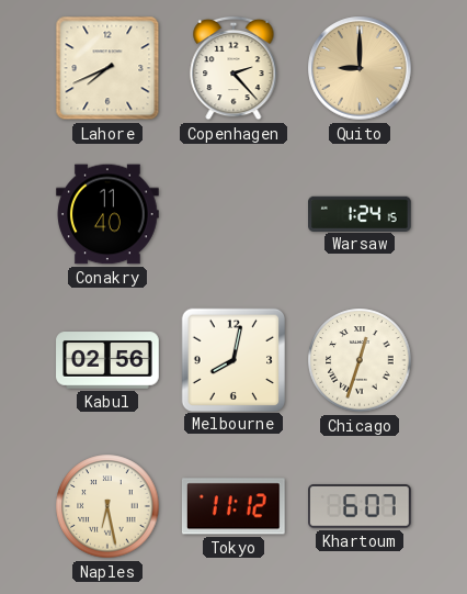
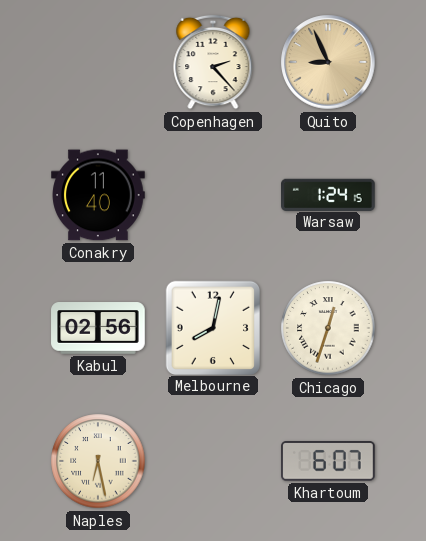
Lahore: 7:41 -> none (107, 68)
Quito: 9:00 -> 8:56 (328, 62)
Tokyo: 11:12 -> none (233, 506)
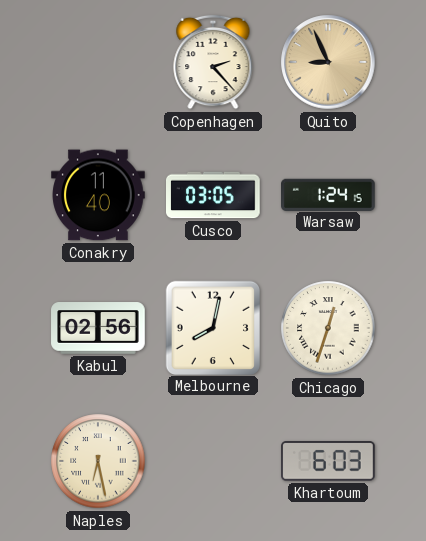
Cusco: none -> 03:05 (214, 195)
Khartoum: 6:07 -> 6:03 (328, 461)
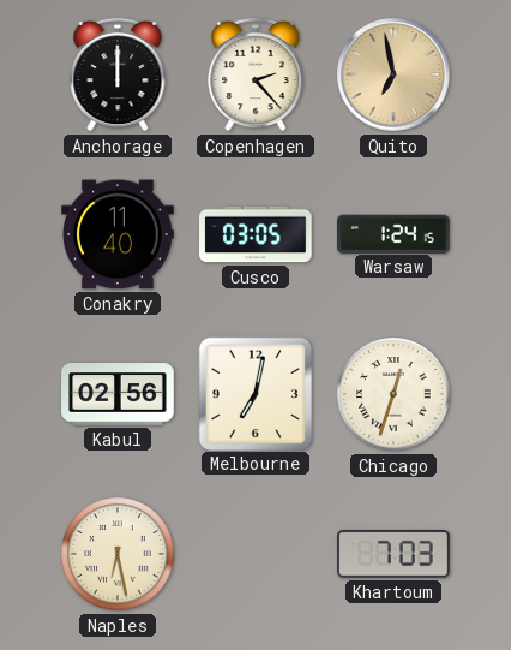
Anchorage: none -> 12:00 (118, 74)
Quito: 8:56 -> 6:58 (393, 74)
Melbourne: 8:02 -> 7:02 (254, 393)
Khartoum: 6:03 -> 7:03 (393, 554)
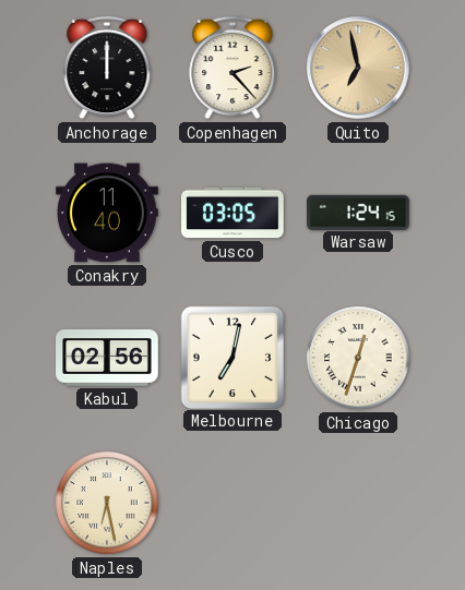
Khartoum: 7:03 -> none (393, 554)
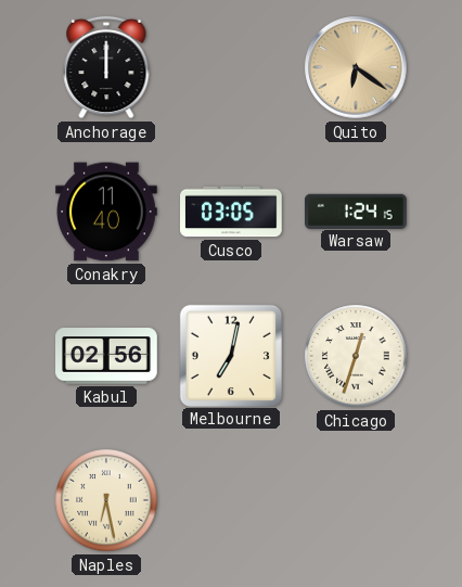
Copenhagen: 2:23 -> none (233, 68)
Quito: 6:58 -> 6:21 (356, 67)
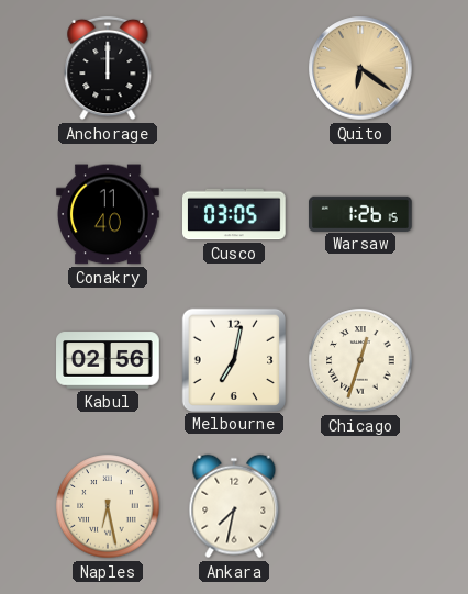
Warsaw: 1:24 -> 1:26 (361, 213)
Ankara: none -> 7:32 (234, 506)
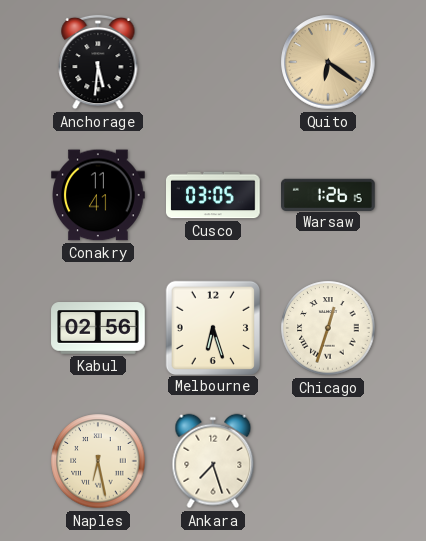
Anchorage: 12:00 -> 5:31 (98, 62)
Conakry: 11:40 -> 11:41 (98, 195)
Melbourne: 7:02 -> 6:27 (212, 327)
Ankara: 7:32 -> 7:27 (213, 461)
